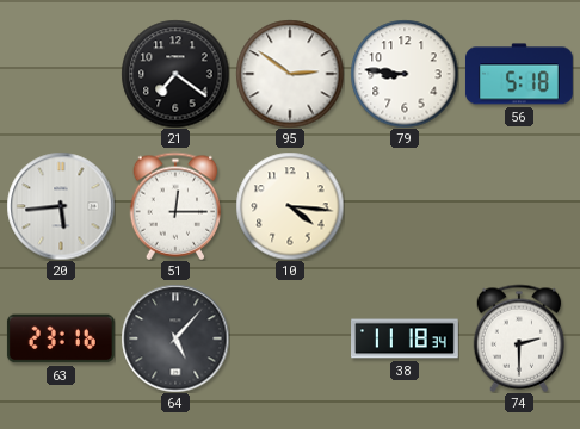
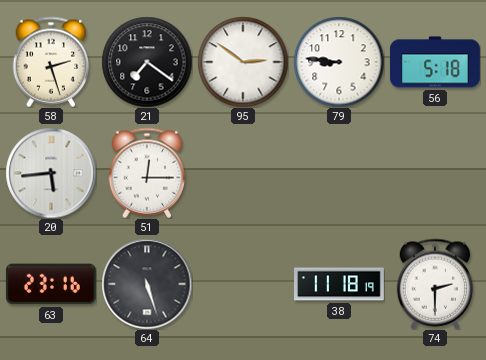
58: none -> 2:27 (51, 62)
10: 4:16 -> none (290, 206)
64: 5:07 -> 5:27 (147, 284)
38: 11:18:34 -> 11:18:19 (340, 284)
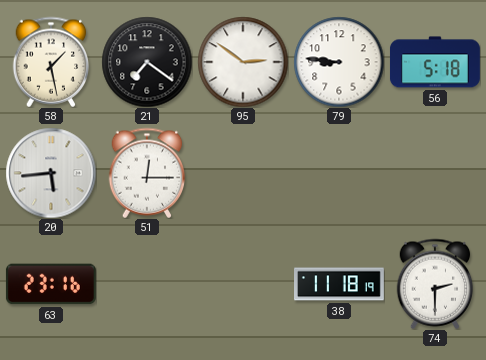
58: 2:27 -> 1:28 (51, 62)
64: 5:27 -> none (147, 284)
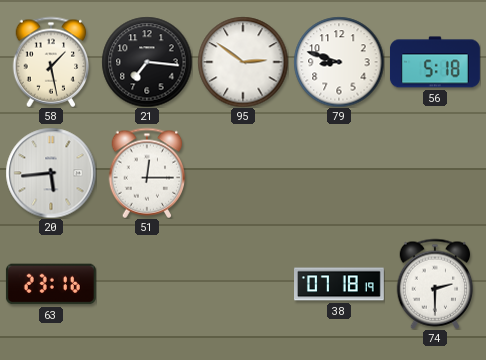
21: 7:21 -> 7:16 (147, 62)
79: 8:46 -> 8:48 (339, 62)
38: 11:18 -> 07:18 (340, 284)
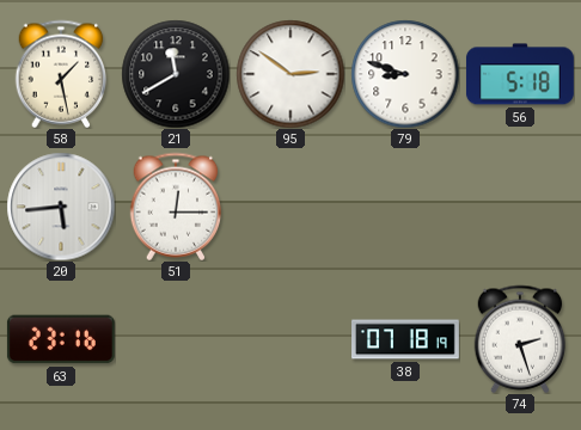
21: 7:16 -> 11:40 (176, 74)
74: 2:30 -> 2:27 (520, 339)
